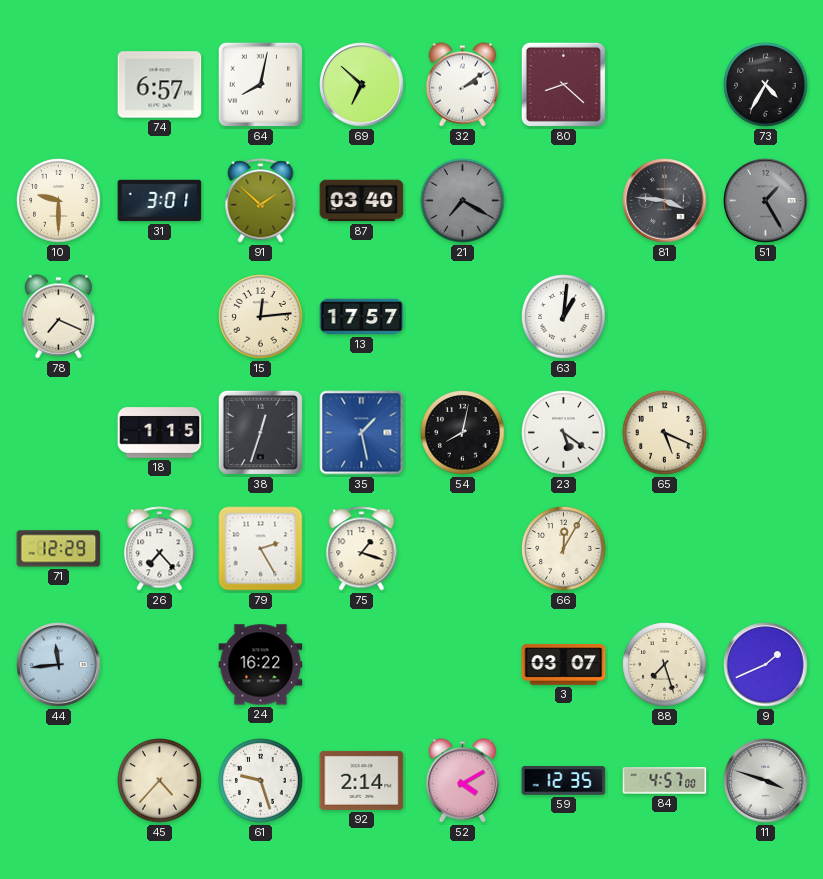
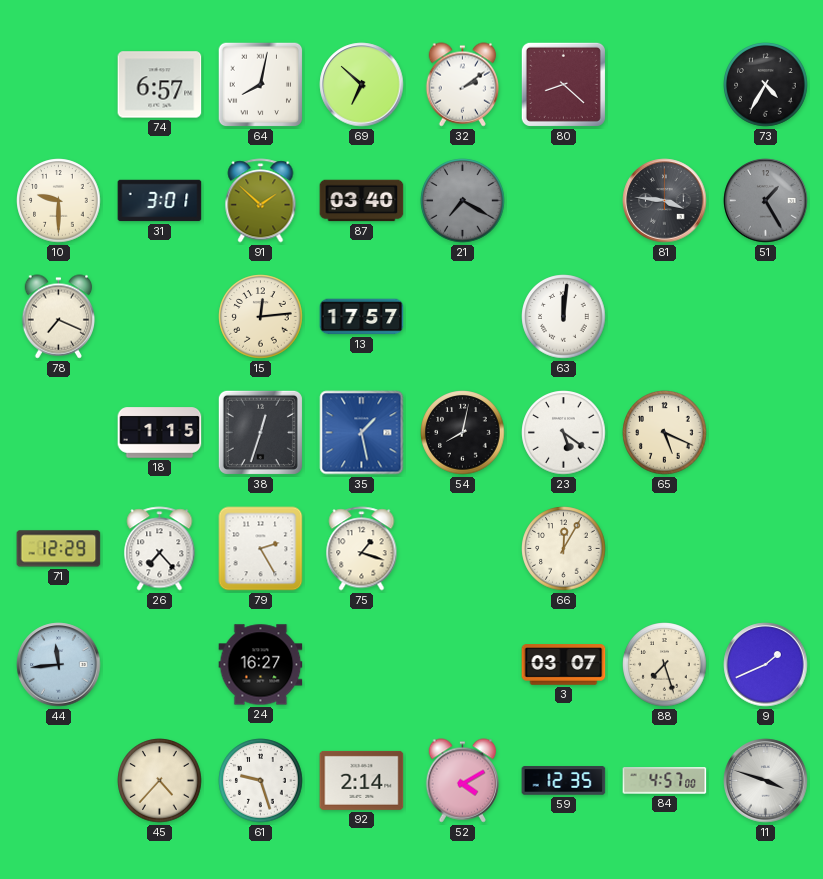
63: 1:01 -> 12:01 (564, 317)
24: 16:22 -> 16:27 (261, 665)
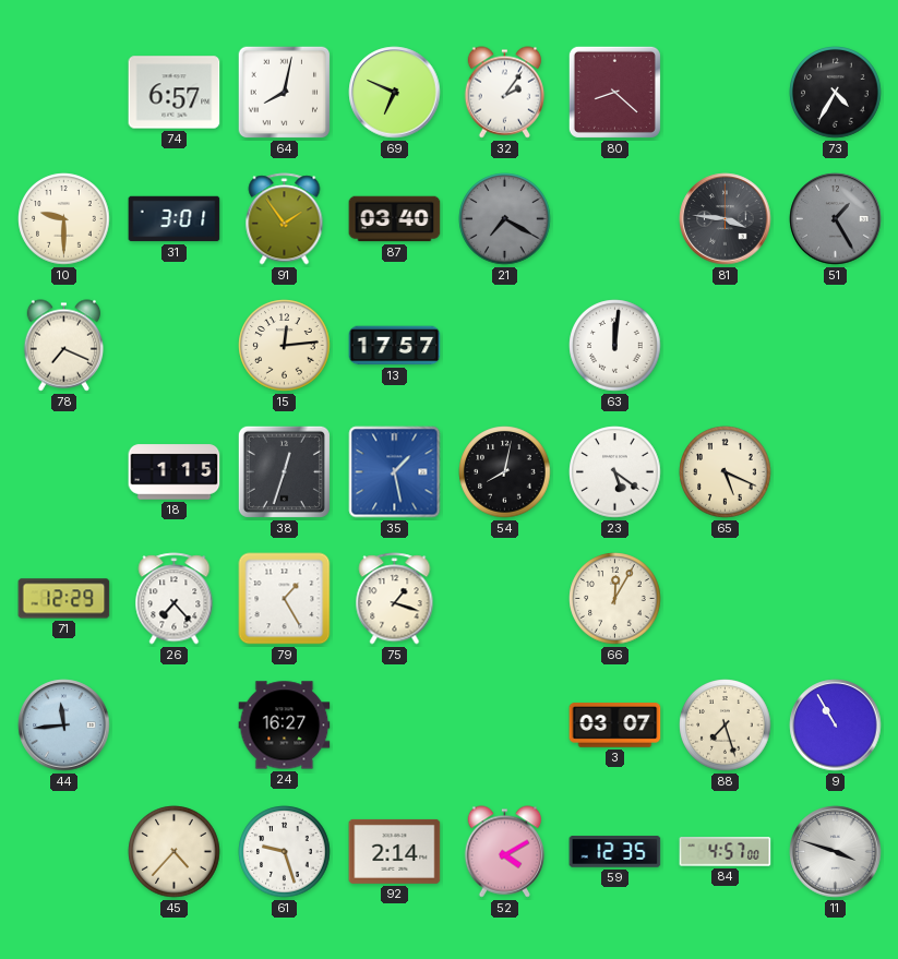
69: 6:52 -> 6:49 (395, 93)
32: 2:09 -> 2:06 (505, 93)
91: 1:52 -> 1:54 (285, 219)
79: 2:25 -> 1:25 (285, 599)
9: 1:41 -> 10:55 (836, 726)
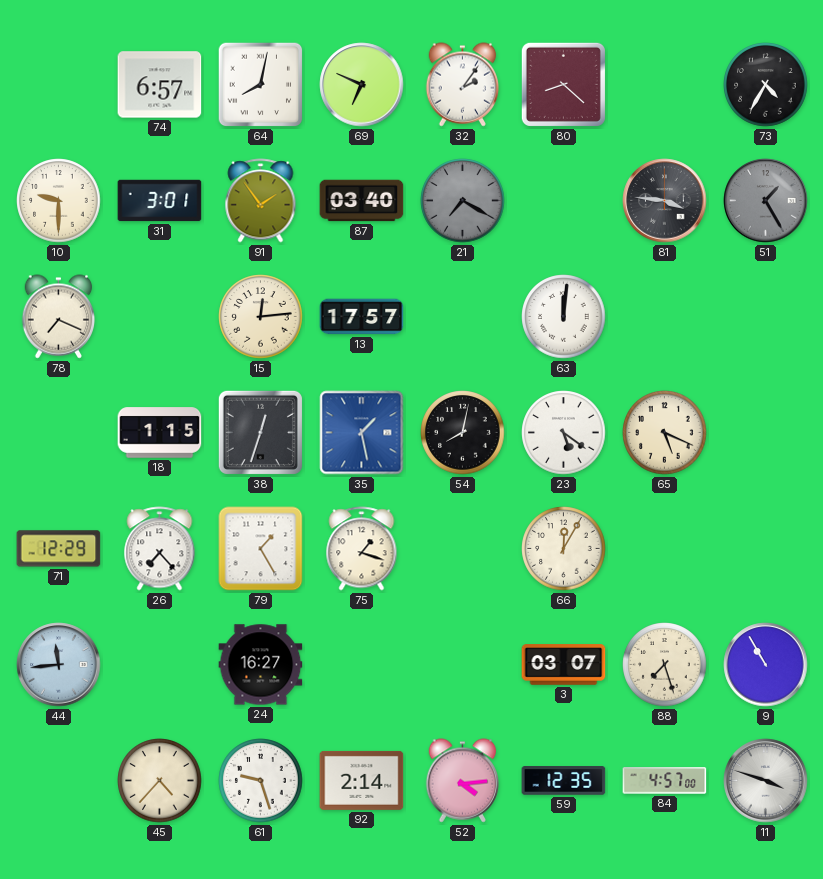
52: 4:10 -> 4:14 (463, 781)
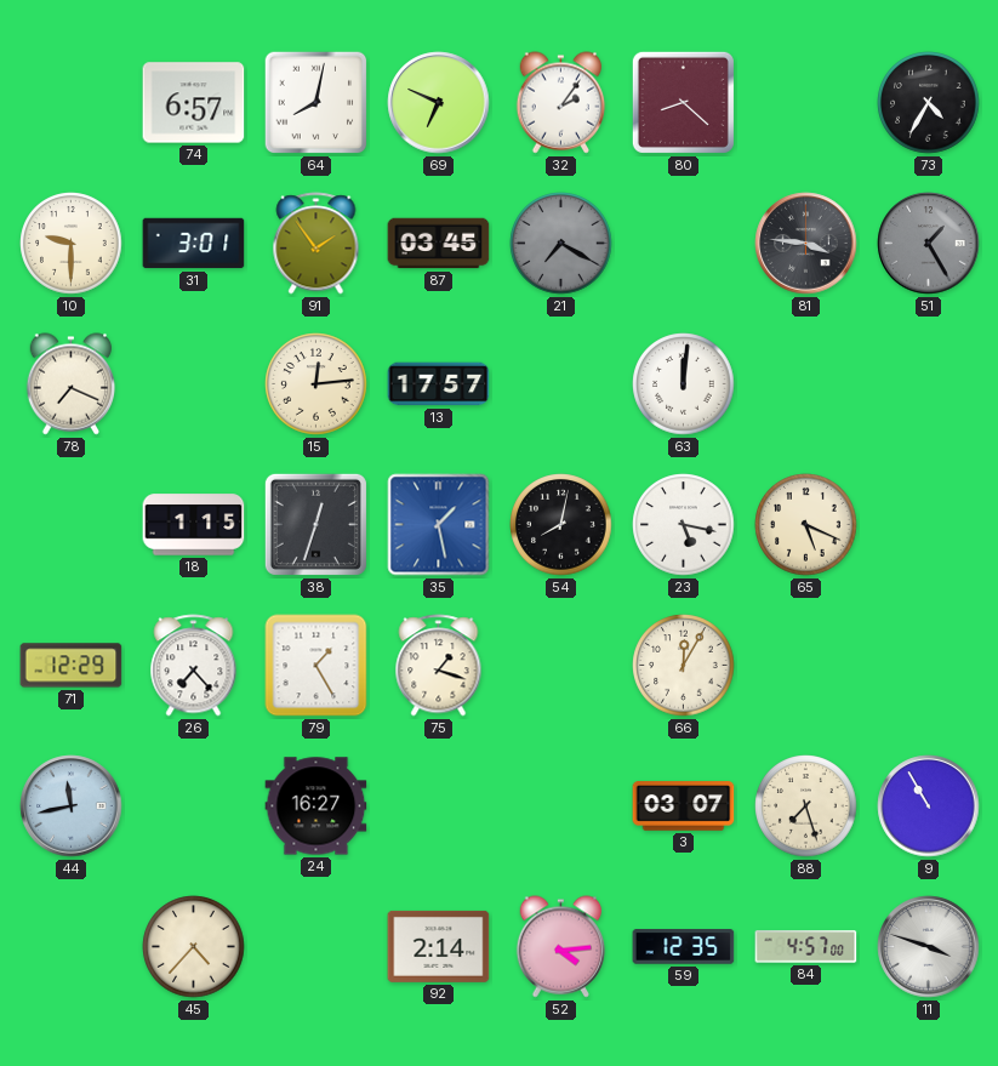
87: 03:40 -> 03:45 (439, 244)
23: 5:21 -> 5:17 (684, 525)
44: 11:44 -> 11:43 (72, 806)
61: 9:27 -> none (261, 781)
